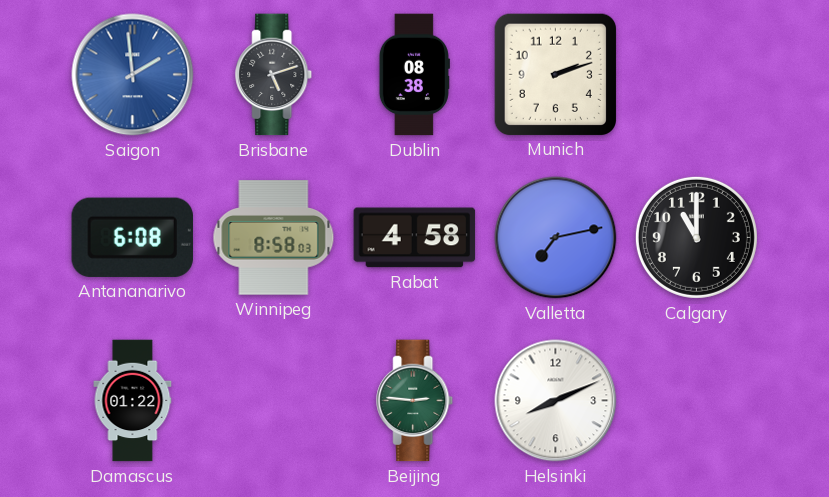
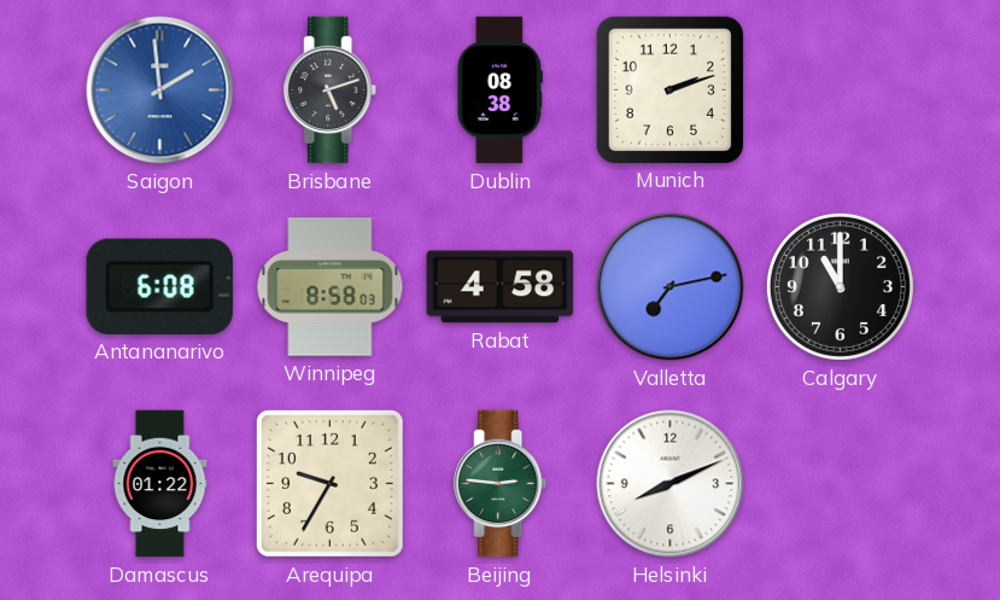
Arequipa: none -> 9:35 (329, 483)
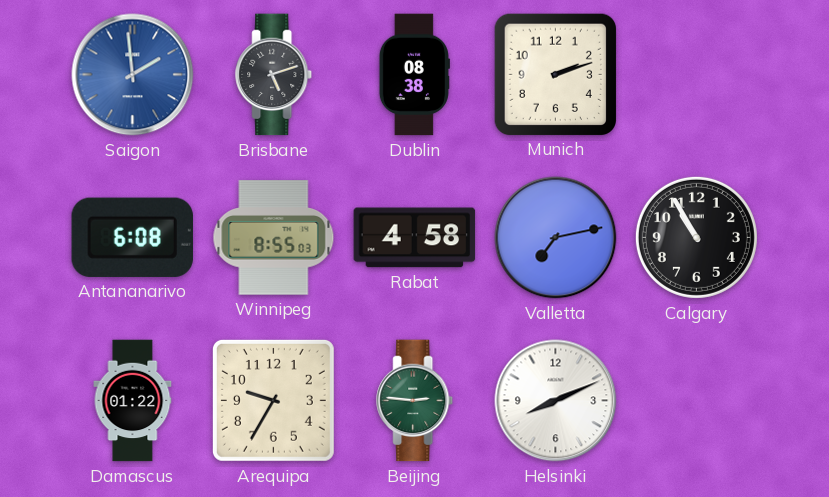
Winnipeg: 8:58 -> 8:55 (274, 238)
Calgary: 11:00 -> 10:55 (696, 237)
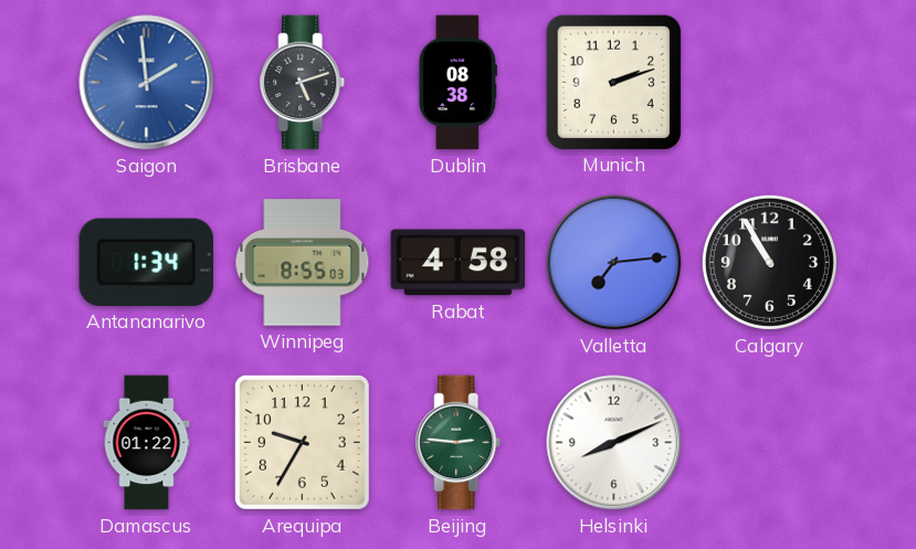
Antananarivo: 6:08 -> 1:34 (146, 262)
Valletta: 7:13 -> 7:14 (614, 263)
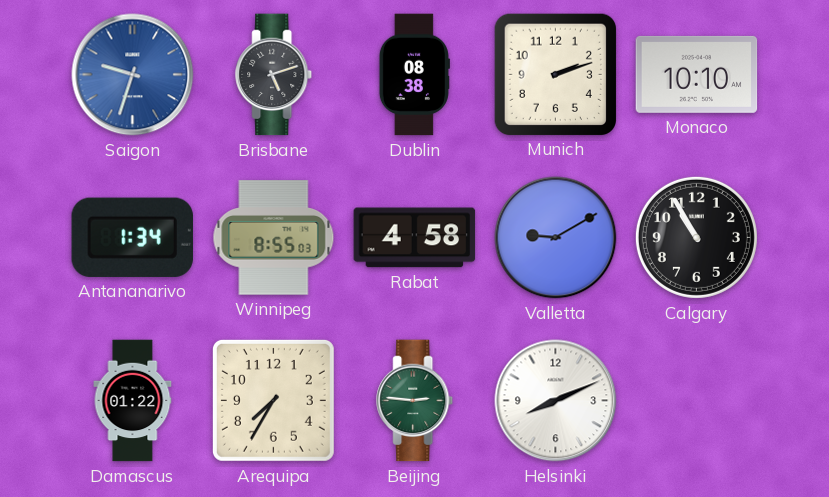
Saigon: 1:59 -> 9:33 (133, 75)
Monaco: none -> 10:10 (697, 74)
Valletta: 7:14 -> 9:10 (556, 238)
Arequipa: 9:35 -> 7:35 (273, 400)
